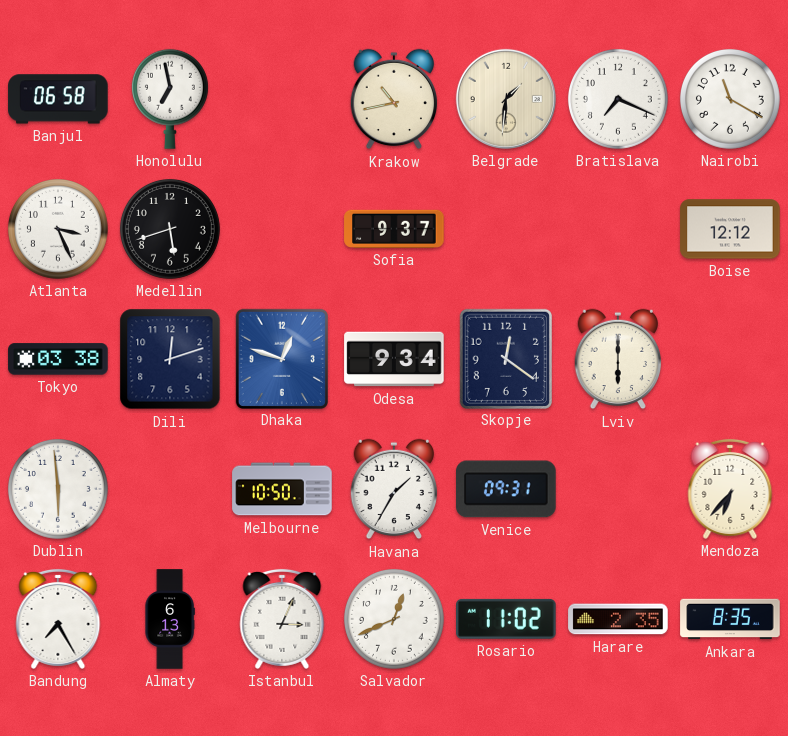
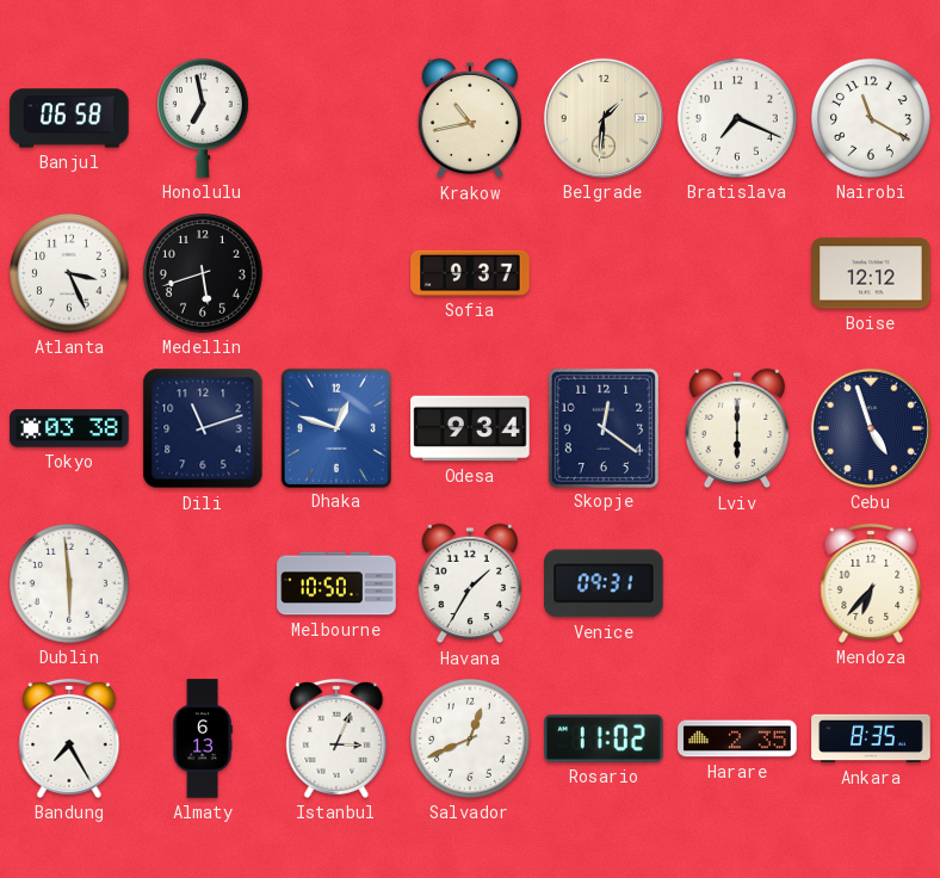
Dili: 12:12 -> 11:12 (203, 428)
Cebu: none -> 4:57 (871, 428)
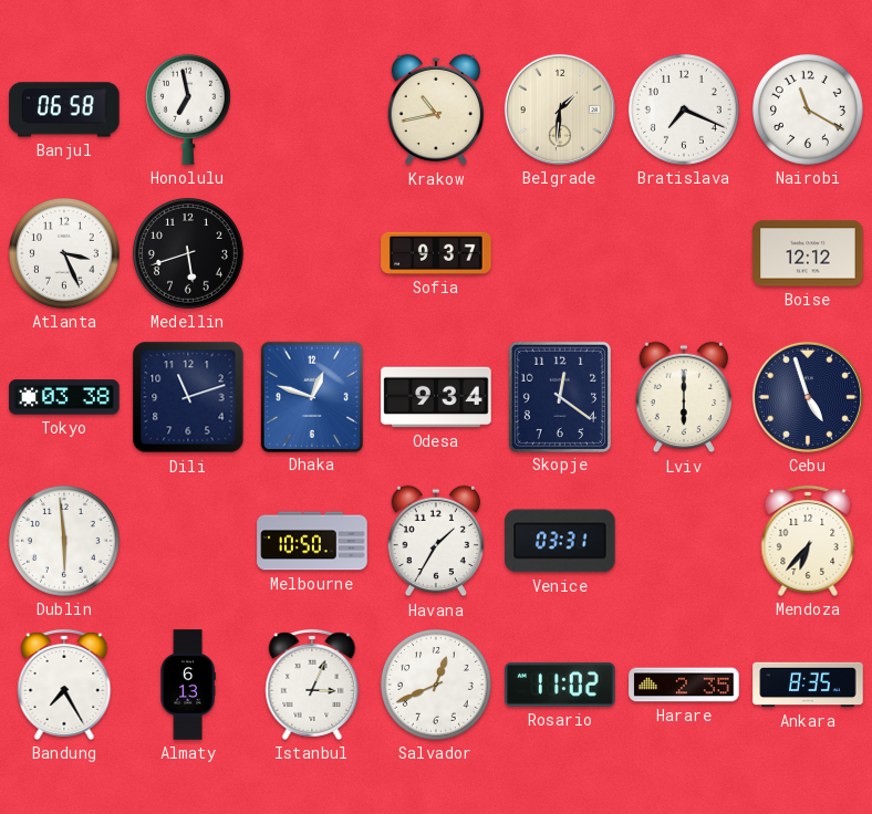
Venice: 09:31 -> 03:31 (560, 541)
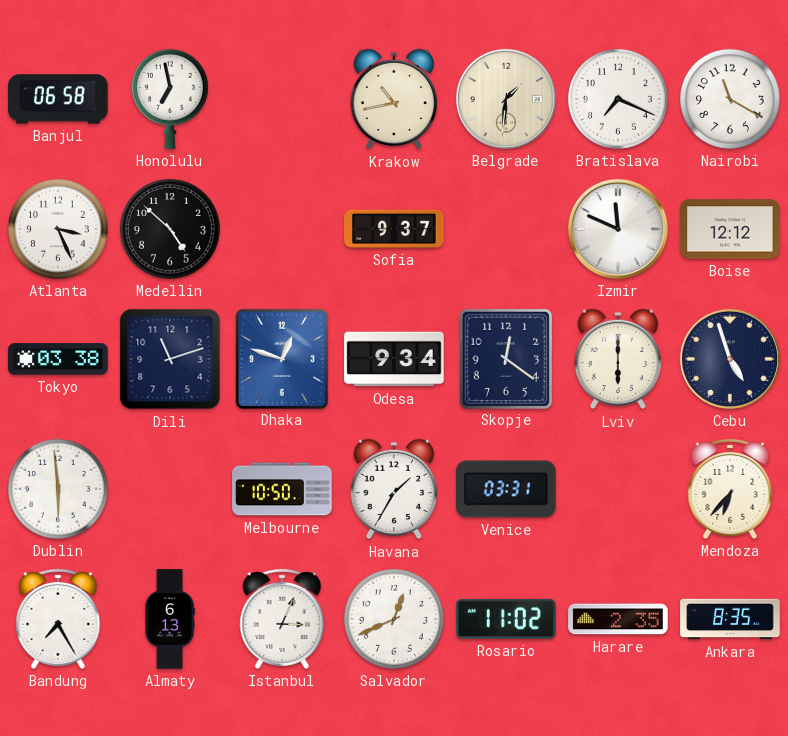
Medellin: 5:42 -> 4:52 (170, 229)
Izmir: none -> 11:49 (618, 229)
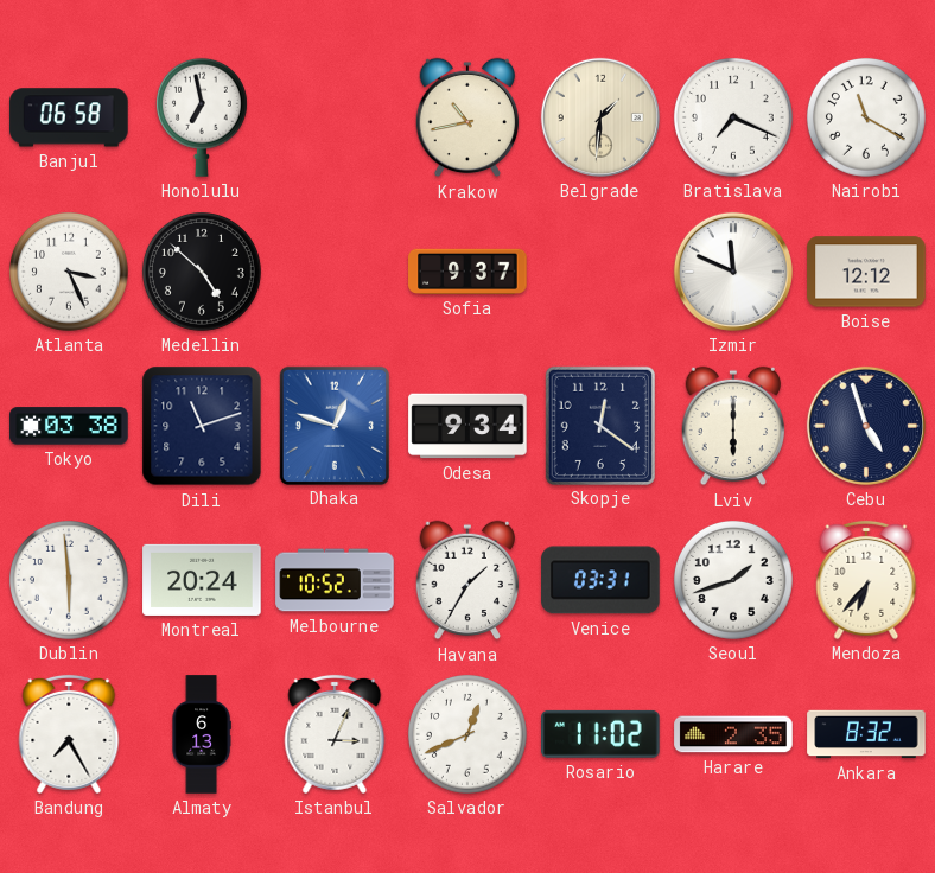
Montreal: none -> 20:24 (202, 580)
Melbourne: 10:50 -> 10:52 (335, 580)
Seoul: none -> 1:42 (733, 580)
Ankara: 8:35 -> 8:32 (866, 734)
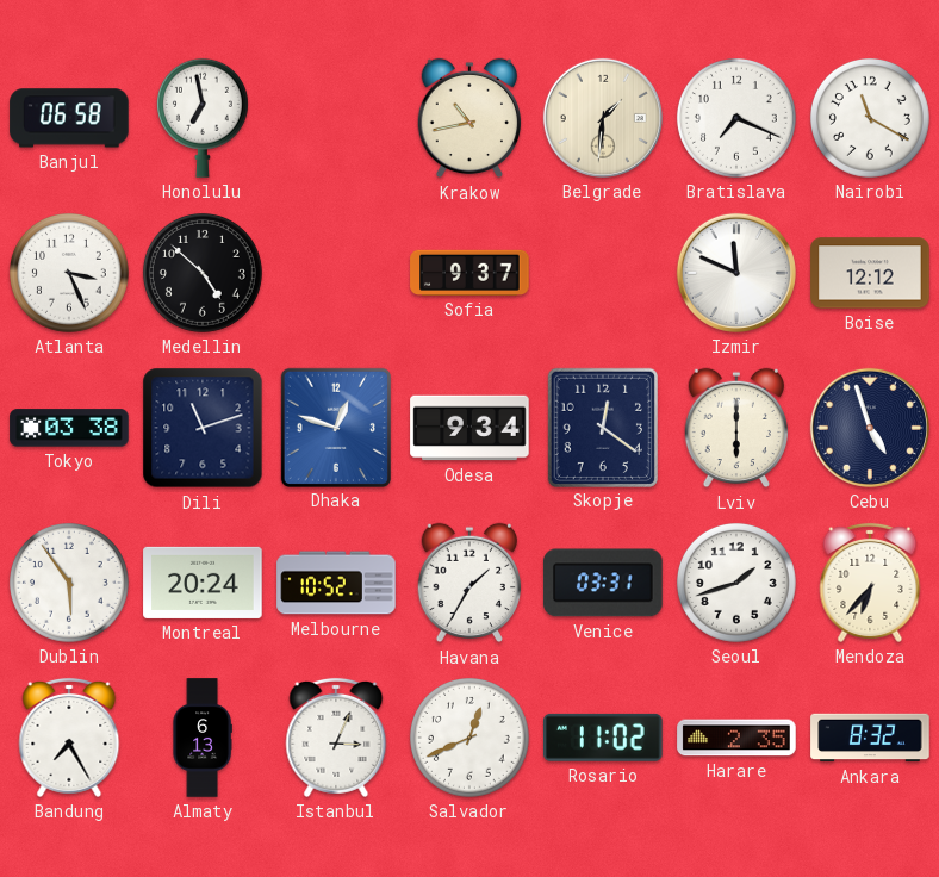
Dublin: 5:59 -> 5:54 (69, 583)
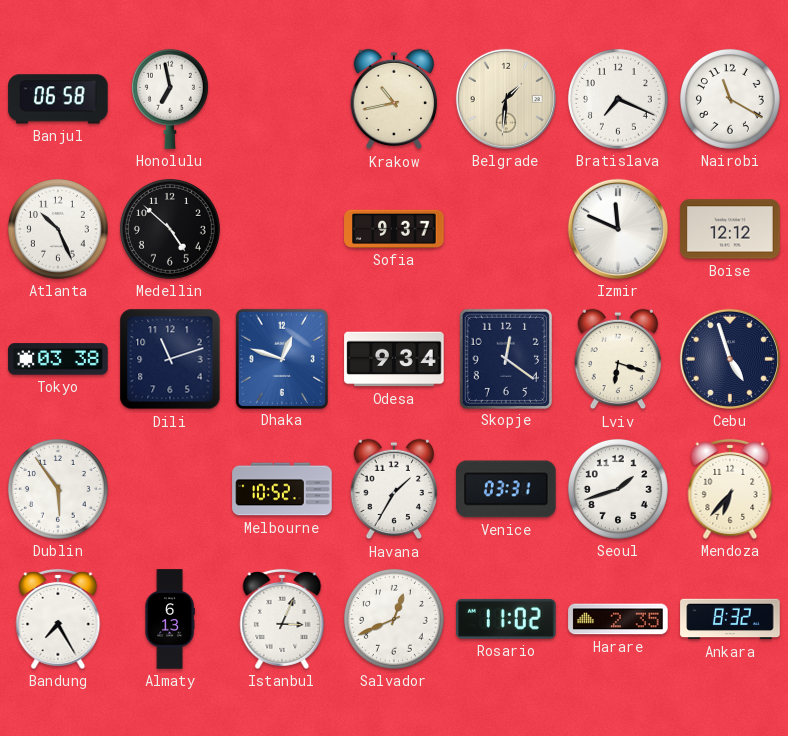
Atlanta: 3:26 -> 10:26 (58, 229)
Lviv: 6:00 -> 6:18 (618, 359)
Montreal: 20:24 -> none (203, 583)
